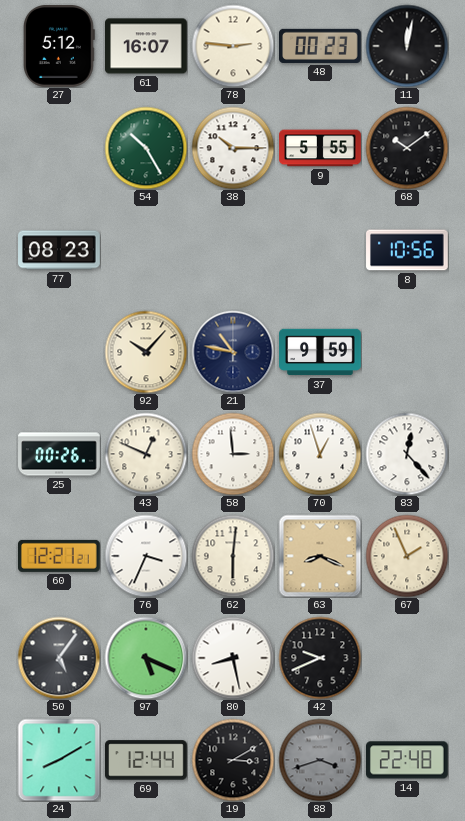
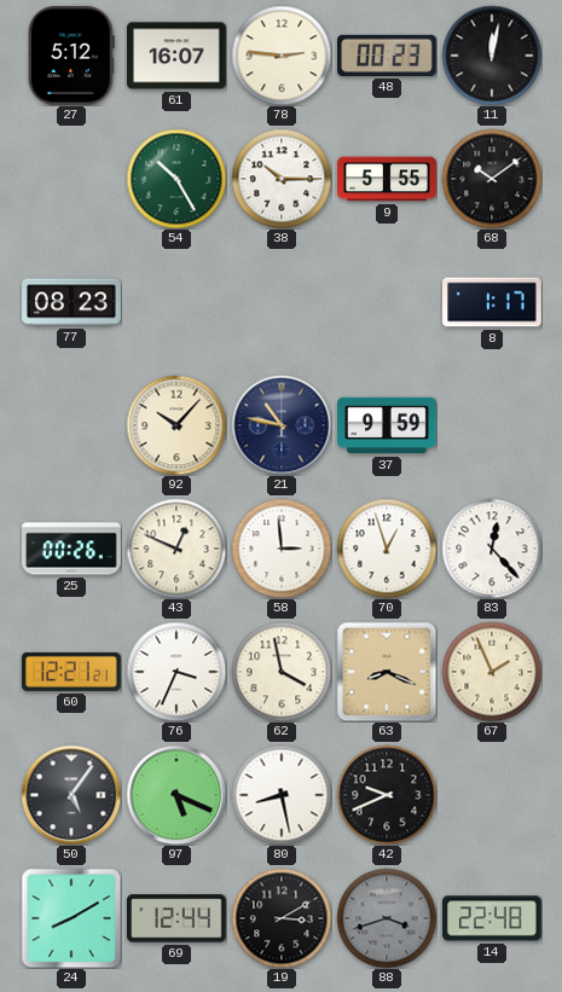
8: 10:56 -> 1:17 (492, 302)
62: 6:01 -> 3:58 (282, 672)
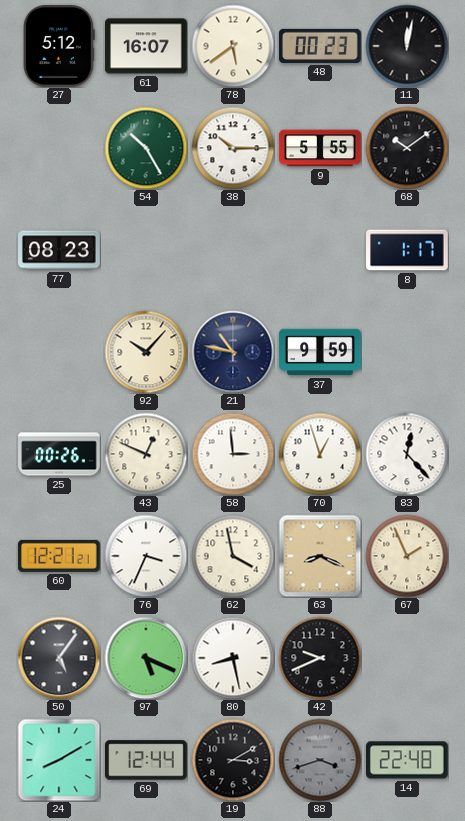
78: 2:46 -> 5:39 (233, 46)
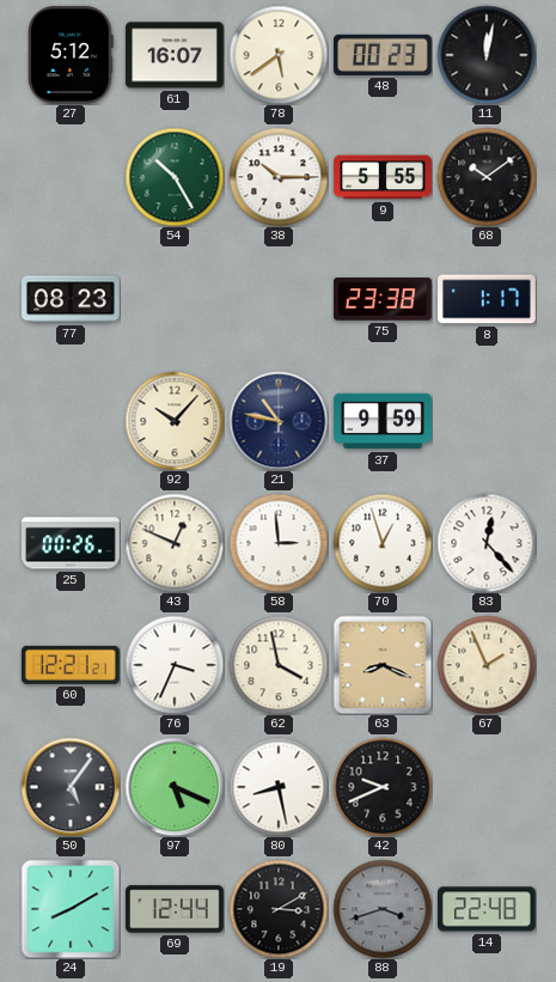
75: none -> 23:38 (384, 299)
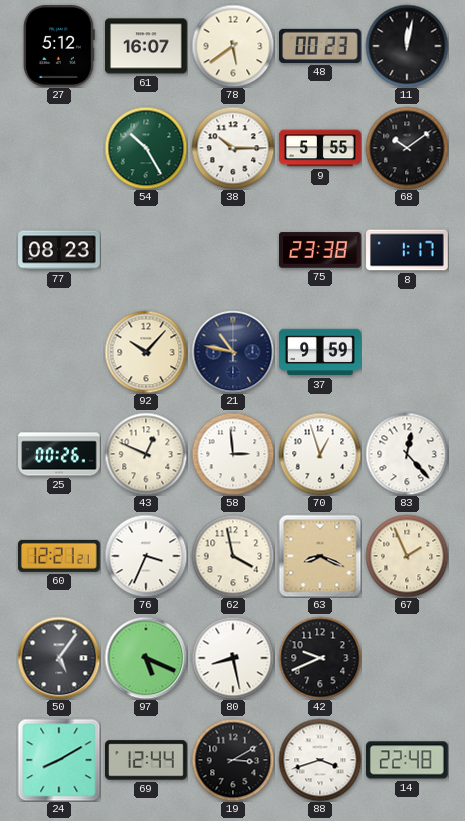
88 dial: grey -> white (320, 760)
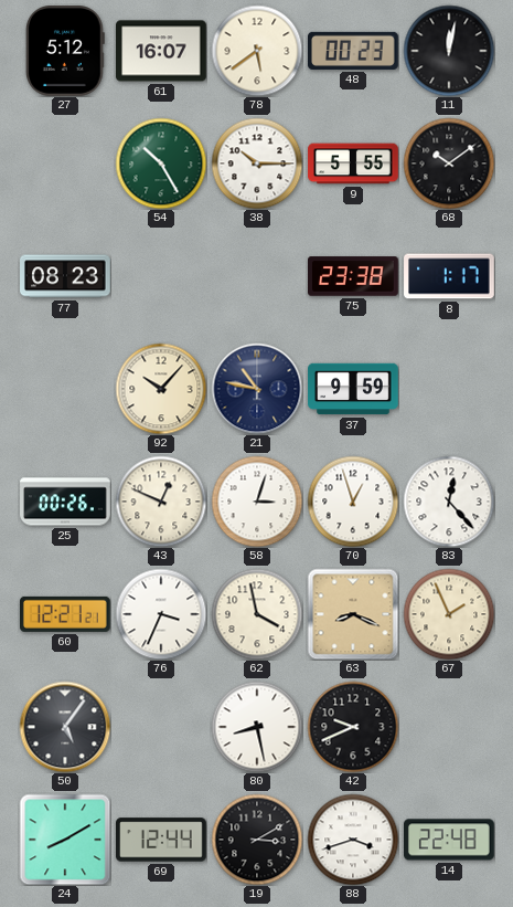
58: 2:59 -> 3:03 (257, 502)
97: 5:19 -> none (146, 658)
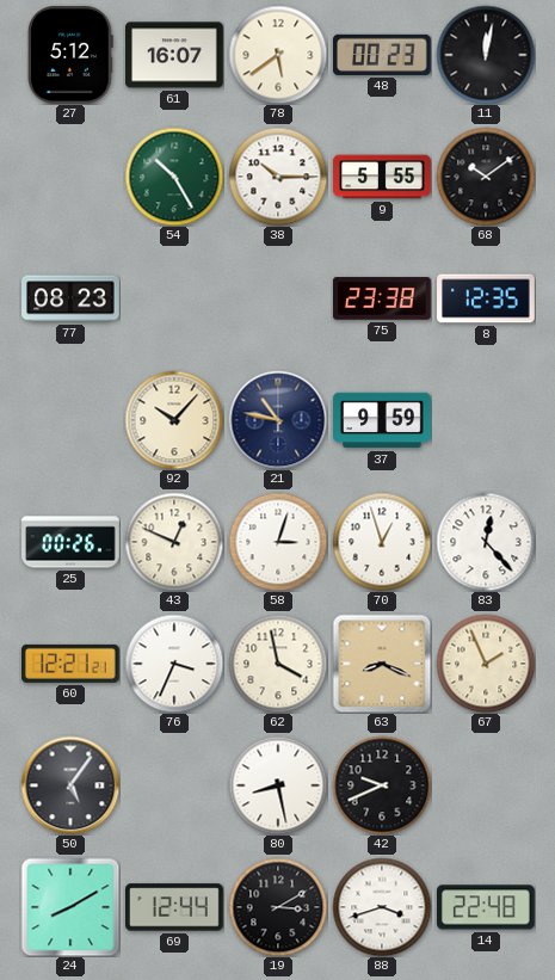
8: 1:17 -> 12:35 (486, 298)
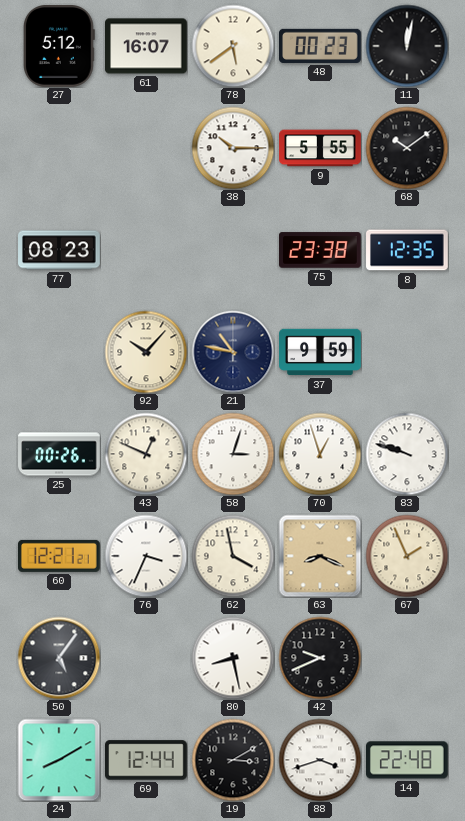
54: 10:25 -> none (174, 177)
83: 12:23 -> 9:48 (407, 454)
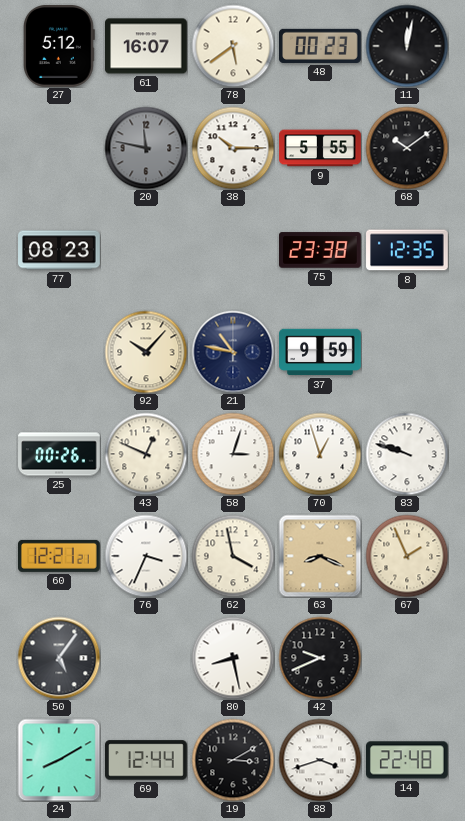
20: none -> 11:47 (146, 148)
